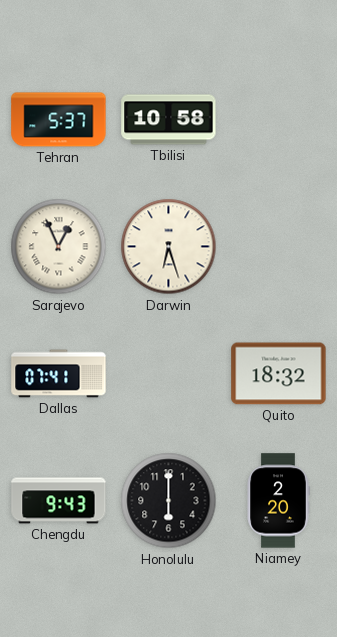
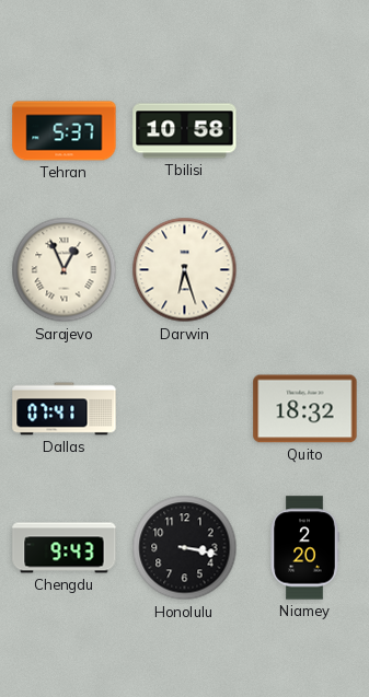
Honolulu: 6:00 -> 3:17 (185, 548)
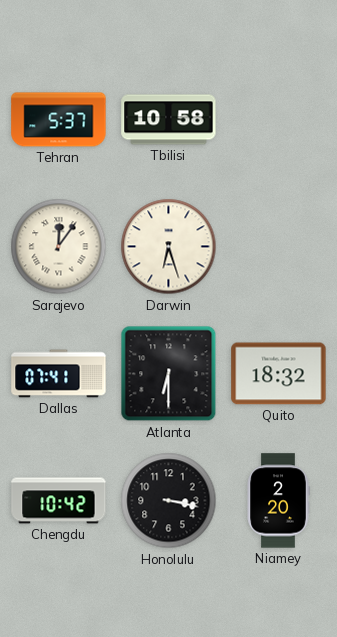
Sarajevo: 12:56 -> 12:06 (59, 247)
Atlanta: none -> 6:30 (169, 374)
Chengdu: 9:43 -> 10:42 (59, 501)
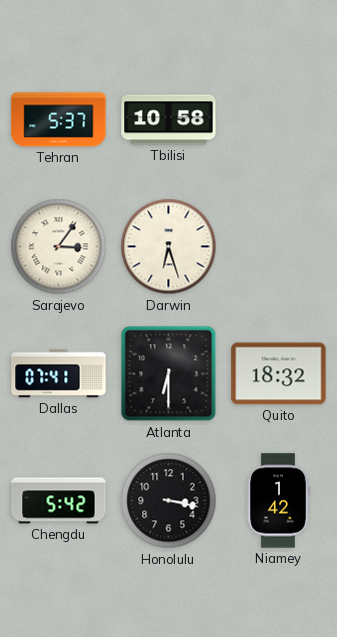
Sarajevo: 12:06 -> 3:06 (59, 247)
Chengdu: 10:42 -> 5:42 (59, 501)
Niamey: 2:20 -> 1:42 (278, 501)
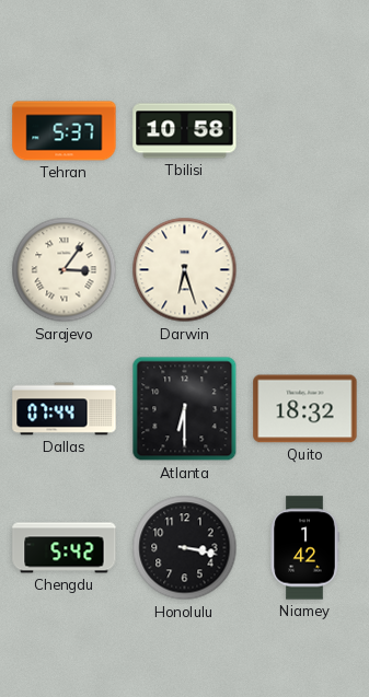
Dallas: 07:41 -> 07:44 (65, 409)
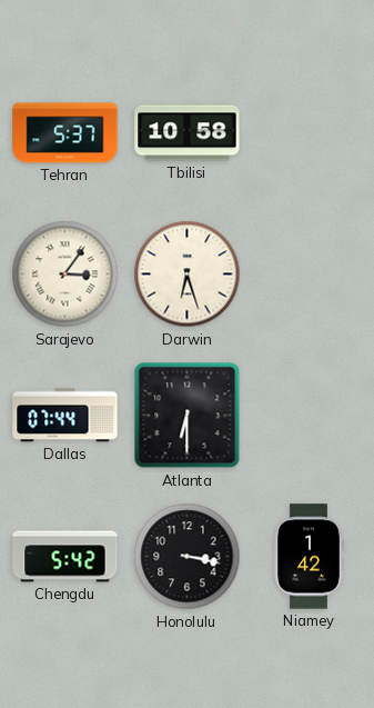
Quito: 18:32 -> none (305, 409)
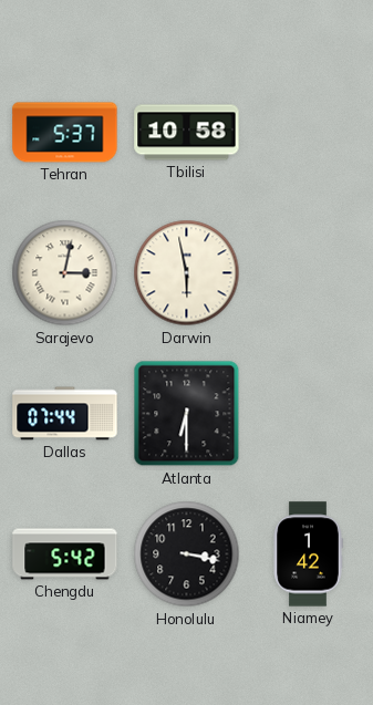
Sarajevo: 3:06 -> 3:02 (65, 273)
Darwin: 6:27 -> 5:58 (187, 273)
